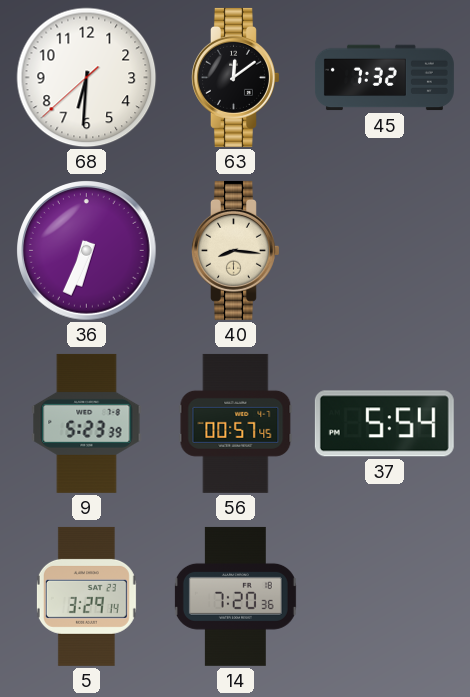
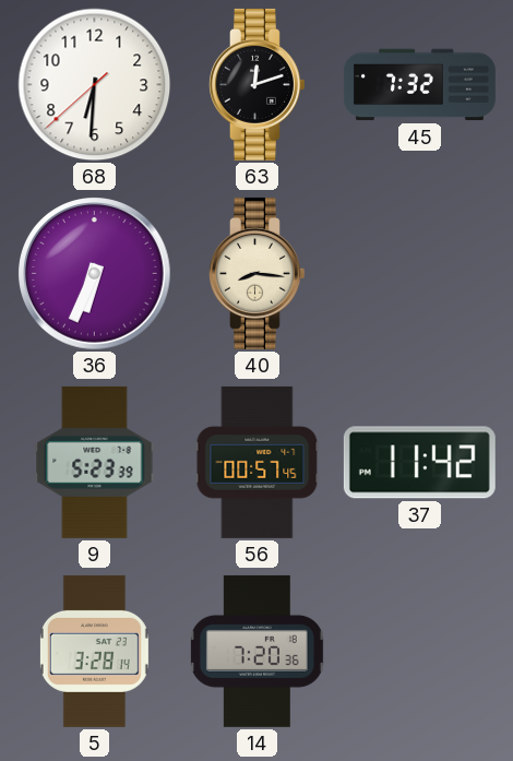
63: 12:09 -> 12:12 (258, 84)
37: 5:54 -> 11:42 (419, 463)
5: 3:29 -> 3:28 (94, 651)
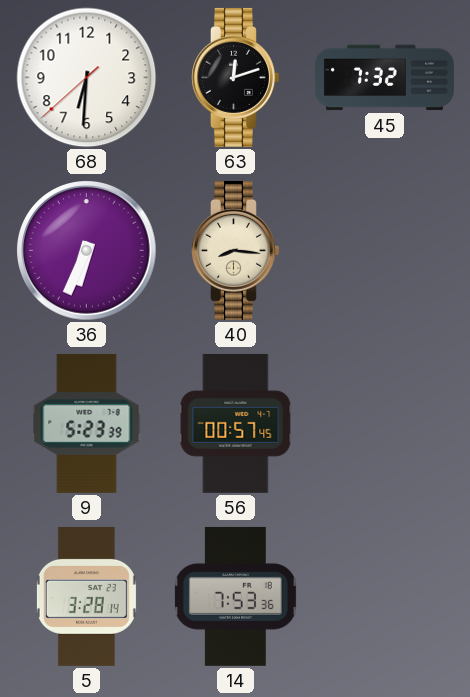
37: 11:42 -> none (419, 463)
14: 7:20 -> 7:53 (235, 596)
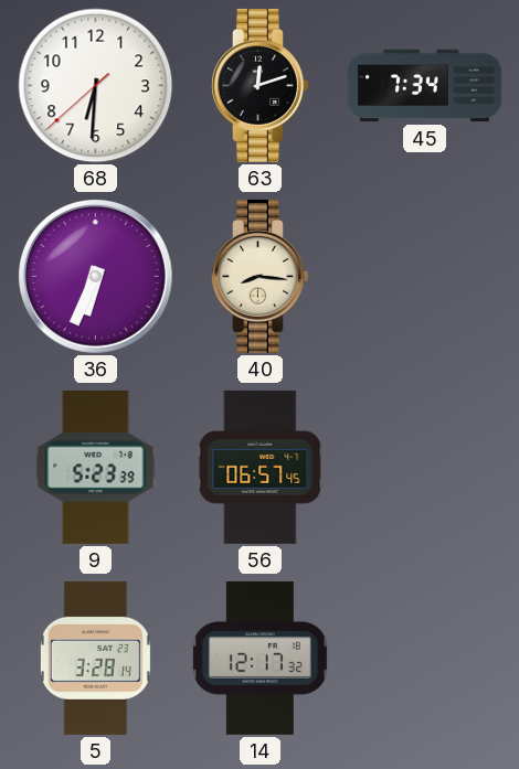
45: 7:32 -> 7:34 (424, 86)
56: 00:57 -> 06:57 (261, 467)
14: 7:53 -> 12:17 (259, 658)
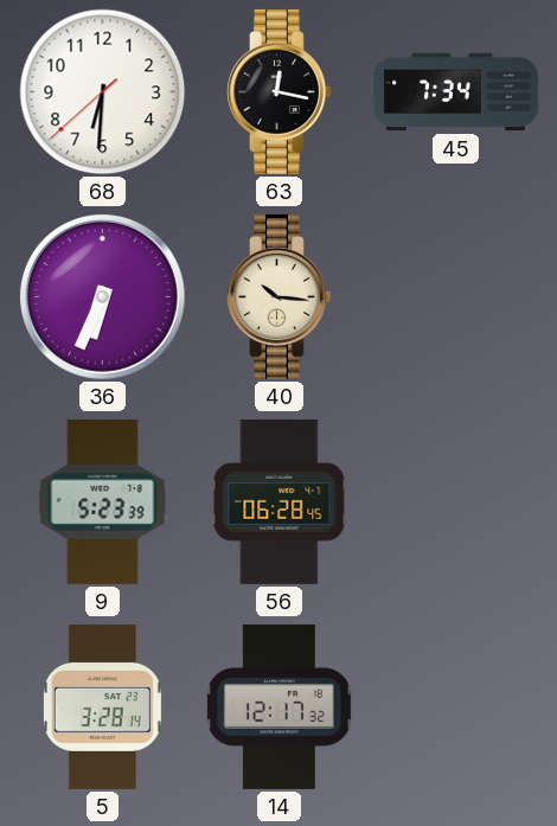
63: 12:12 -> 12:17 (280, 91)
40: 8:16 -> 10:16 (280, 296)
56: 06:57 -> 06:28 (280, 501)
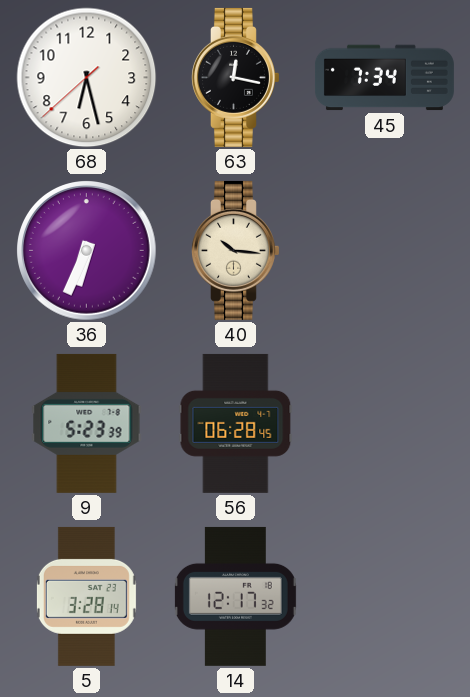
68: 6:30 -> 6:27 (87, 78)
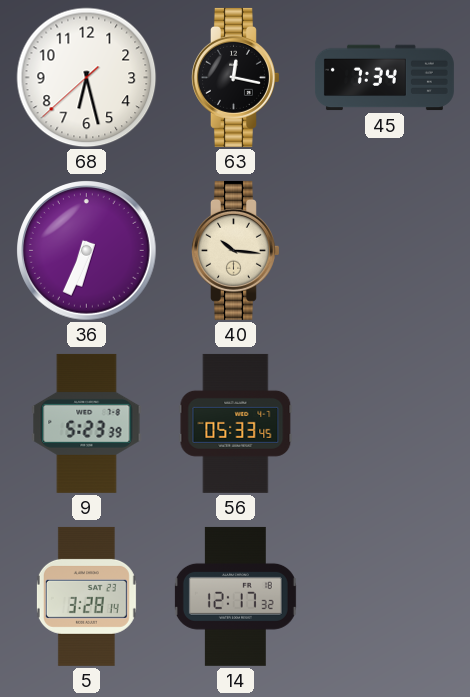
56: 06:28 -> 05:33 (236, 423)
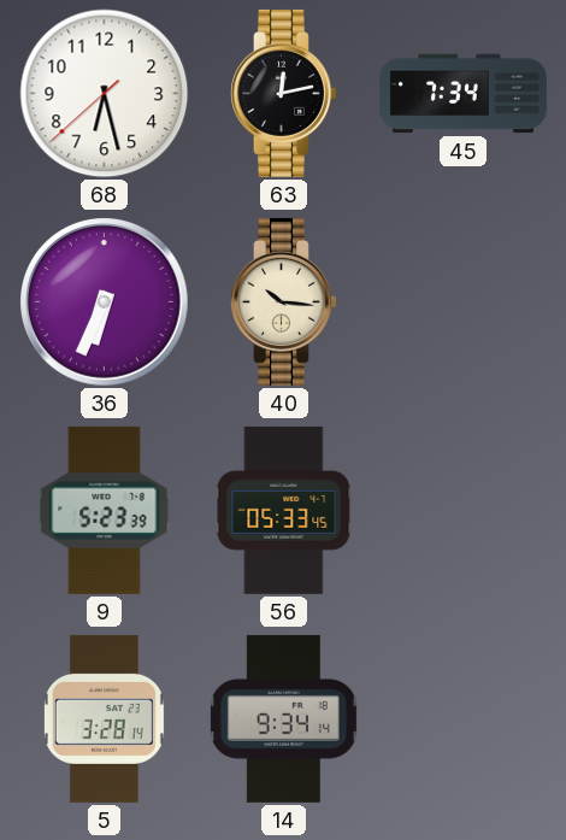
63: 12:17 -> 12:13 (284, 93)
14: 12:17 -> 9:34 (283, 718)
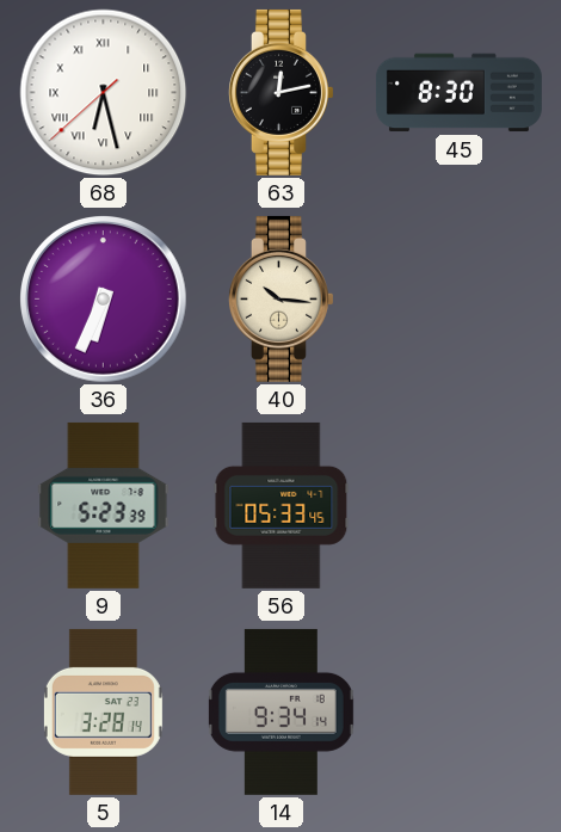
68 numerals: Arabic -> Roman (104, 93)
45: 7:34 -> 8:30 (458, 93)
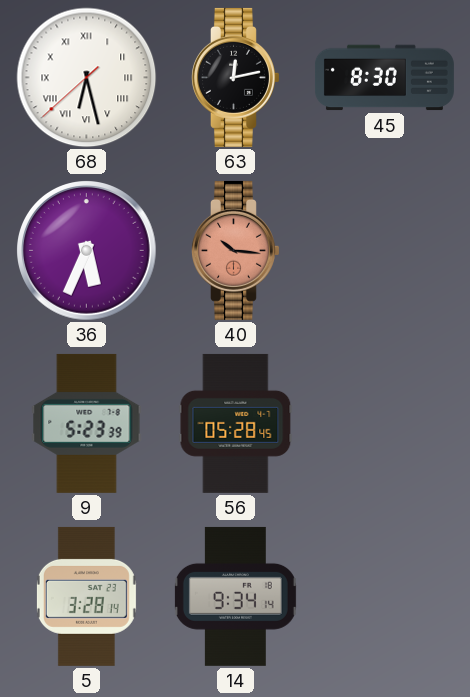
36: 6:34 -> 5:34 (87, 251)
40 dial: cream -> salmon (236, 250)
56: 05:33 -> 05:28 (236, 423)
